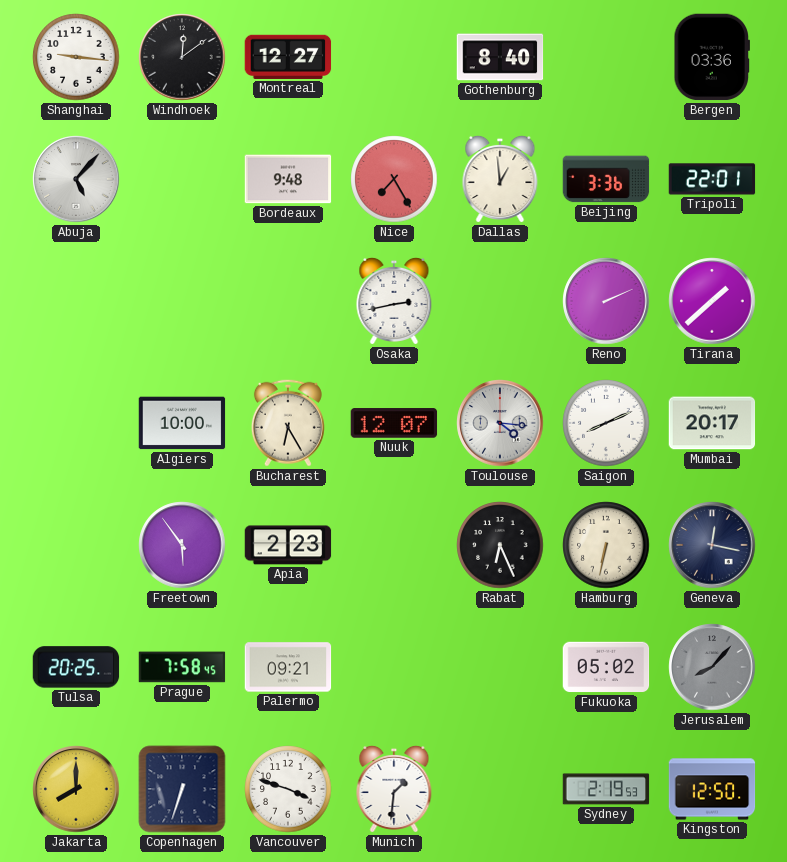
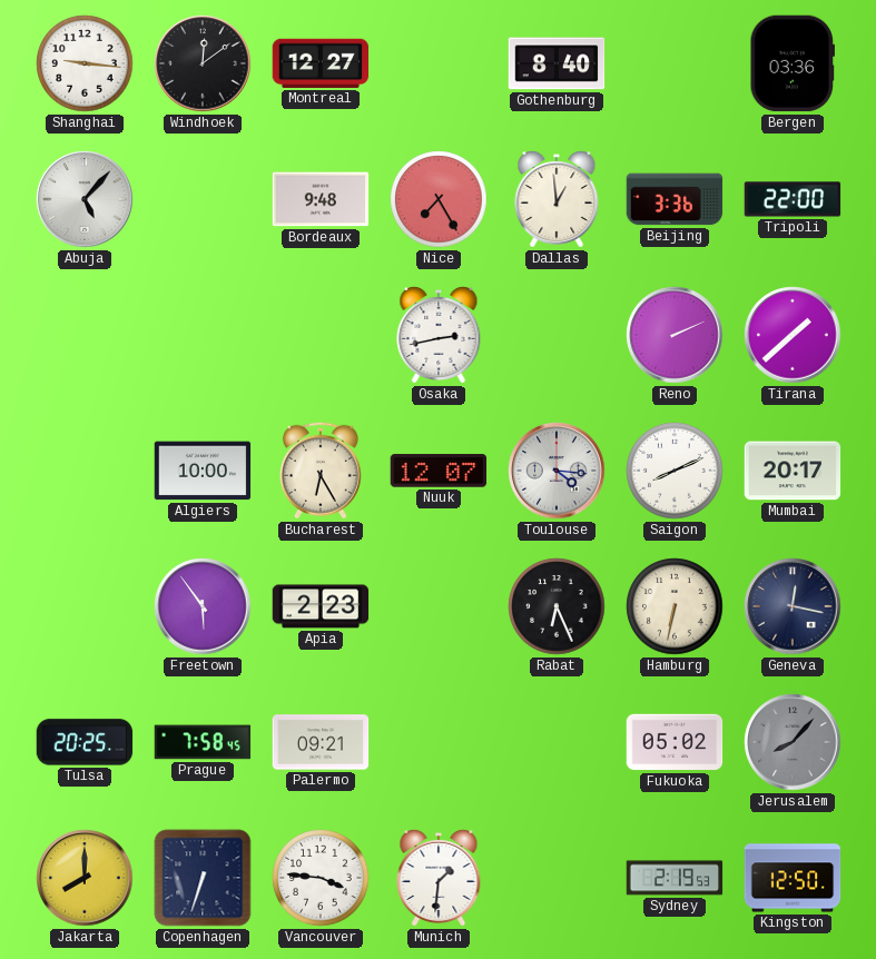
Tripoli: 22:01 -> 22:00 (793, 199)
Vancouver: 3:48 -> 3:46 (321, 878)
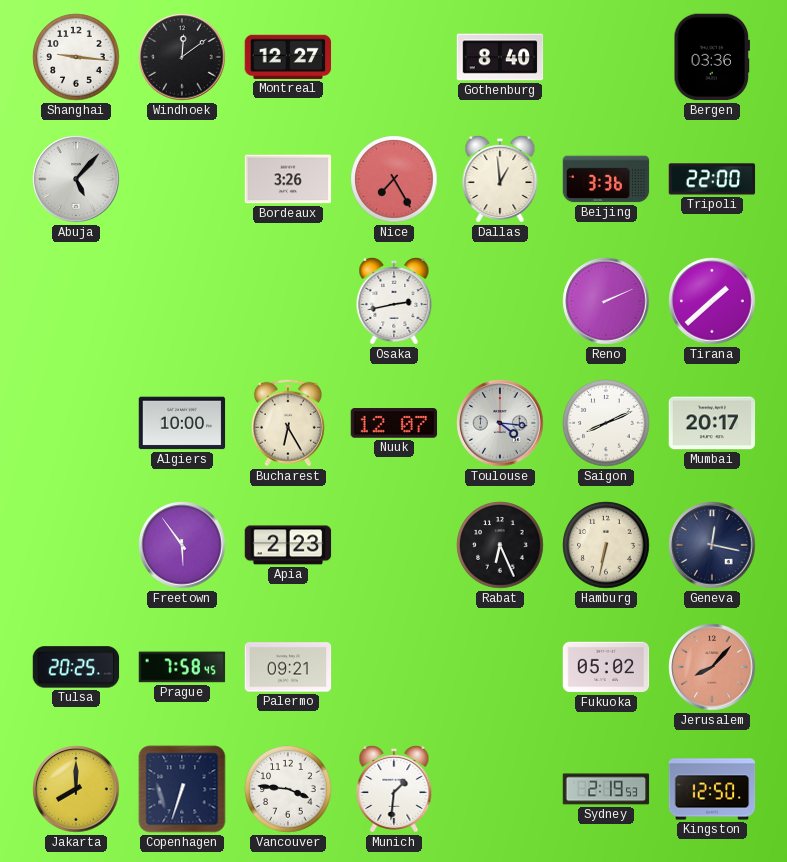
Bordeaux: 9:48 -> 3:26 (288, 179)
Jerusalem dial: grey -> salmon (712, 667)
